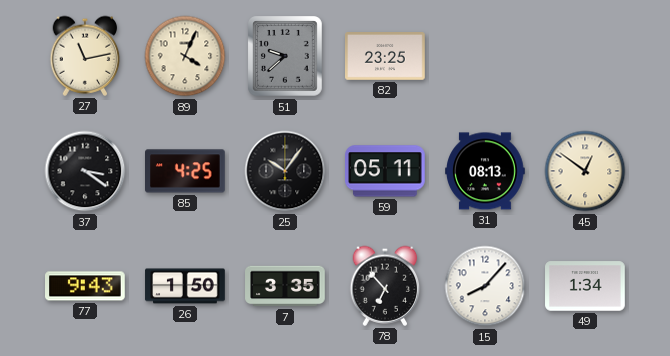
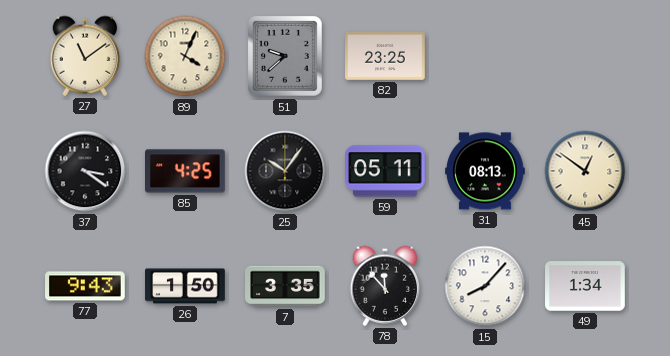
27: 11:13 -> 11:09 (85, 56)
78: 6:53 -> 11:53 (385, 286)
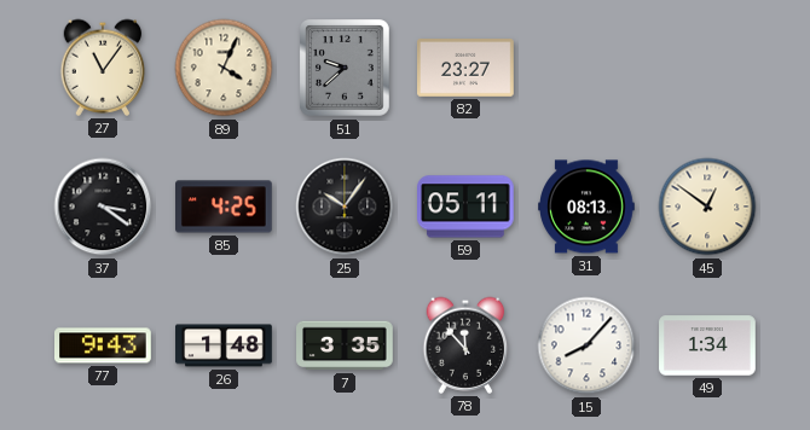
27: 11:09 -> 11:06 (103, 68)
82: 23:25 -> 23:27 (465, 69)
26: 1:50 -> 1:48 (224, 345)
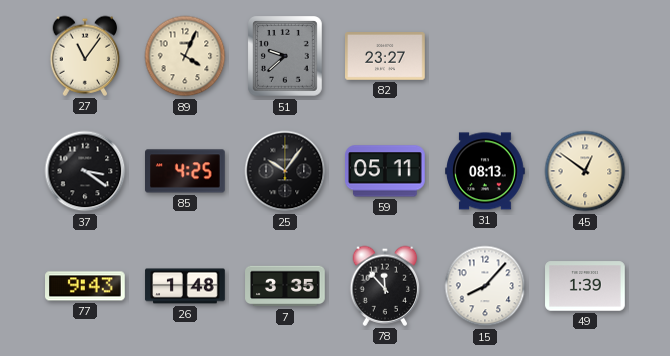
49: 1:34 -> 1:39 (585, 286)
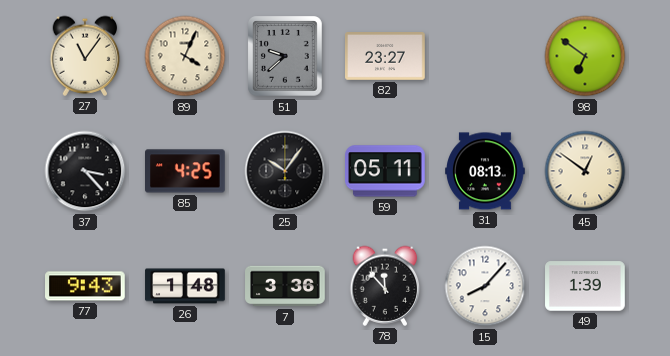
98: none -> 6:51 (585, 56)
37: 3:21 -> 3:23 (85, 171)
7: 3:35 -> 3:36 (285, 286)
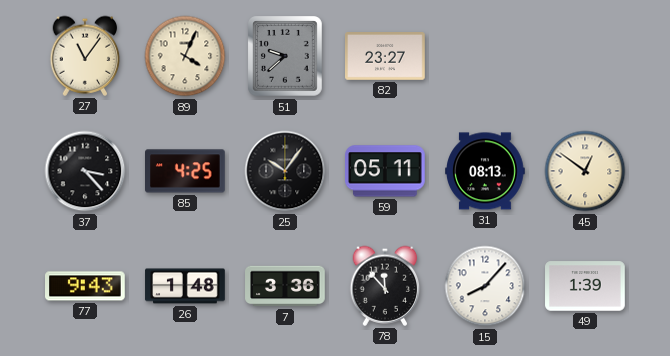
98: 6:51 -> none (585, 56)
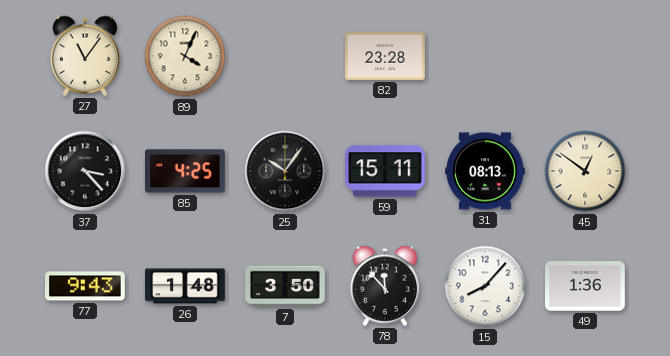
51: 9:38 -> none (286, 56)
82: 23:27 -> 23:28 (385, 57)
59: 05:11 -> 15:11 (386, 171)
7: 3:36 -> 3:50 (285, 286)
49: 1:39 -> 1:36 (585, 286)
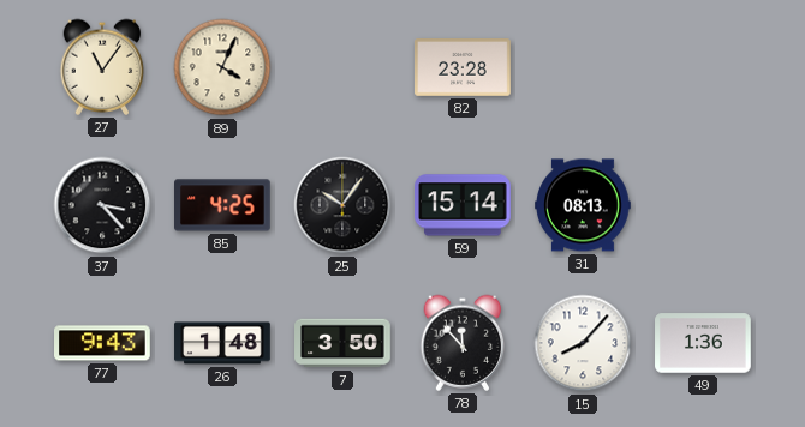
59: 15:11 -> 15:14 (464, 205)
45: 12:51 -> none (585, 171)
